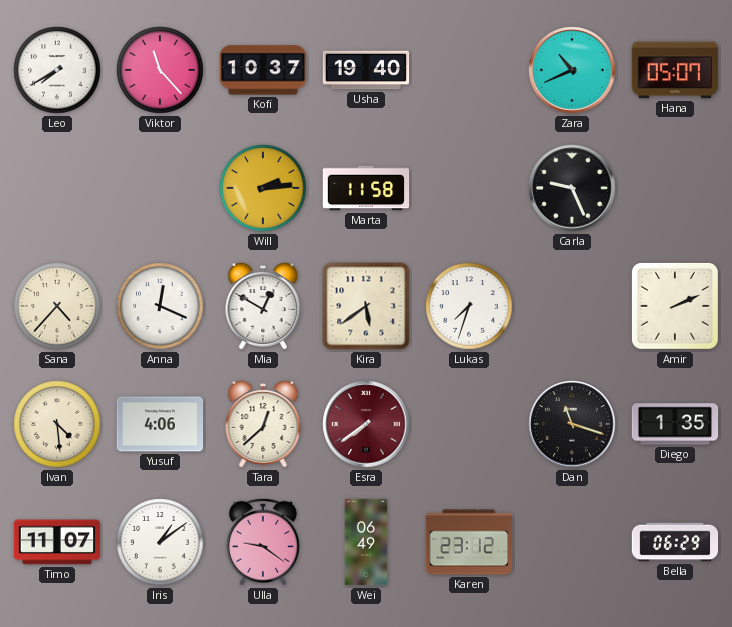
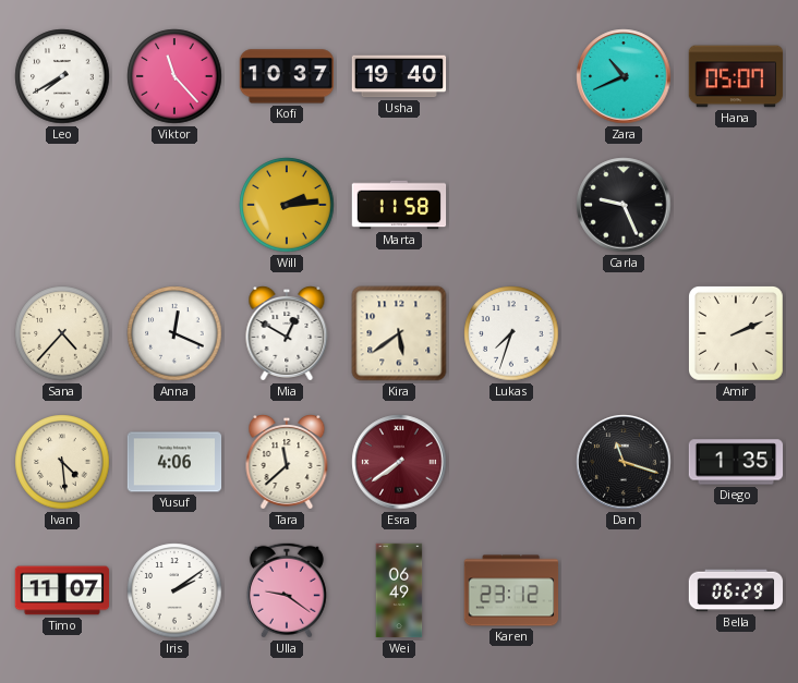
Tara: 12:38 -> 11:38 (287, 463)
Iris: 1:09 -> 2:09 (174, 590)
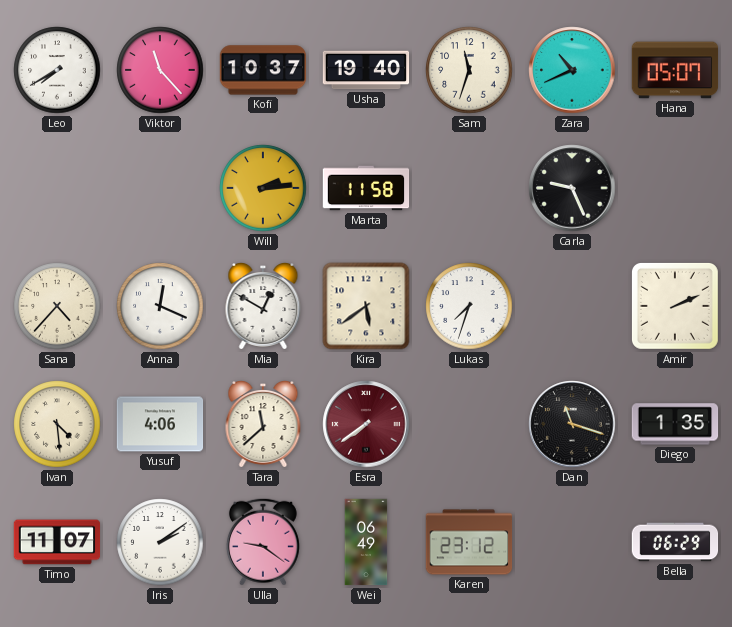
Sam: none -> 11:33 (469, 70)
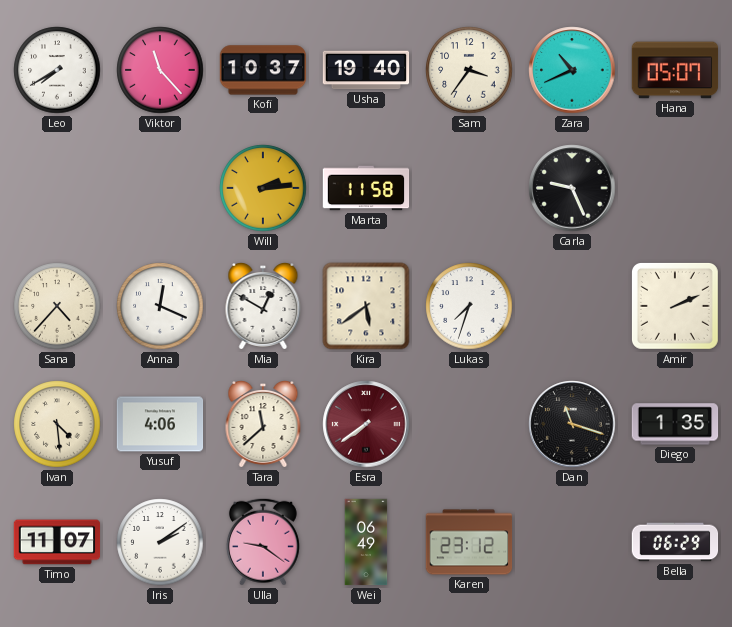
Sam: 11:33 -> 3:36 (469, 70)
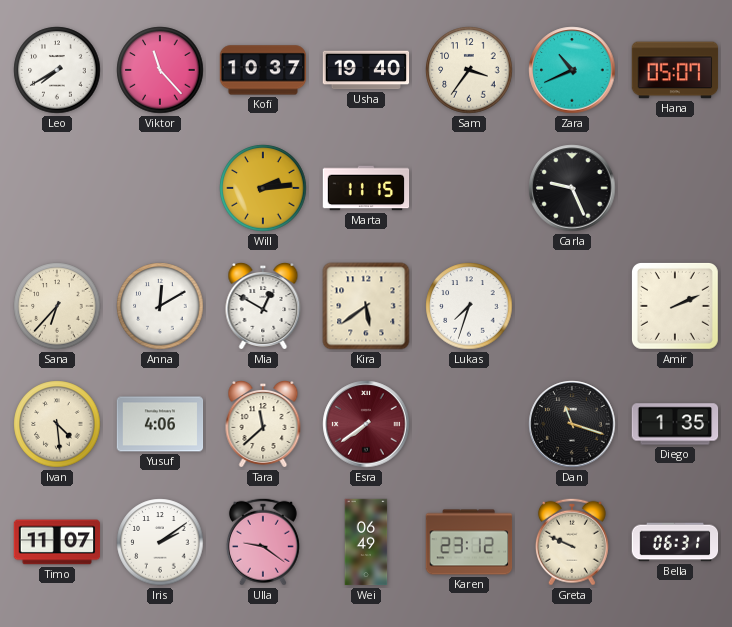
Marta: 11:58 -> 11:15 (366, 188)
Sana: 4:37 -> 6:37 (57, 306)
Anna: 12:19 -> 12:10 (160, 306)
Greta: none -> 9:49 (572, 542)
Bella: 06:29 -> 06:31 (675, 542)
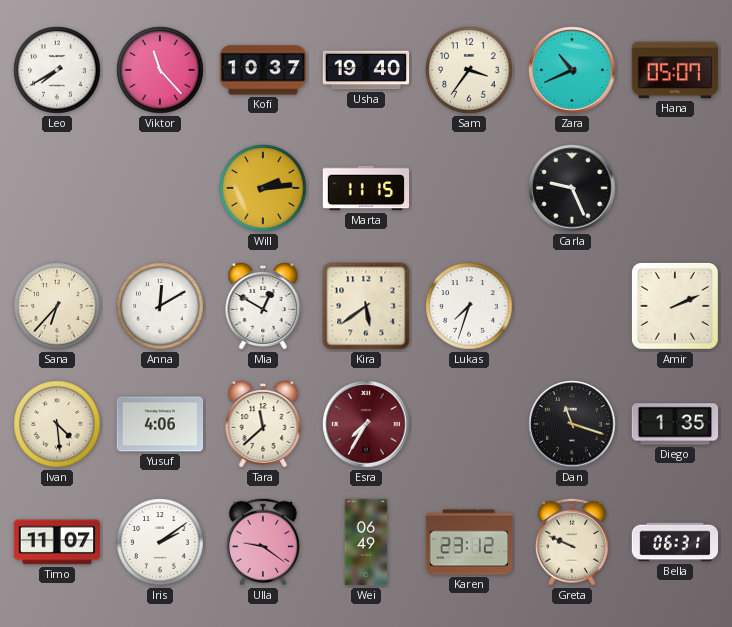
Esra: 7:39 -> 7:35 (366, 424)
